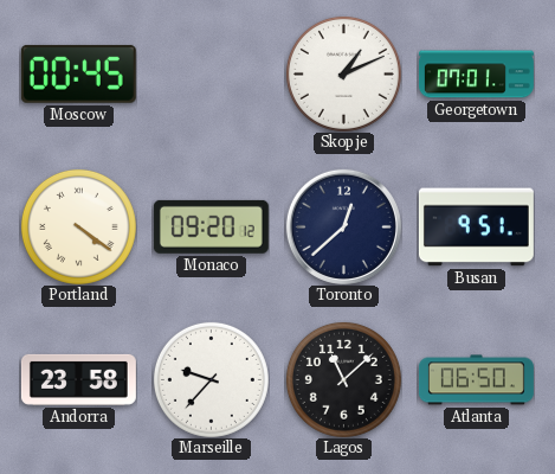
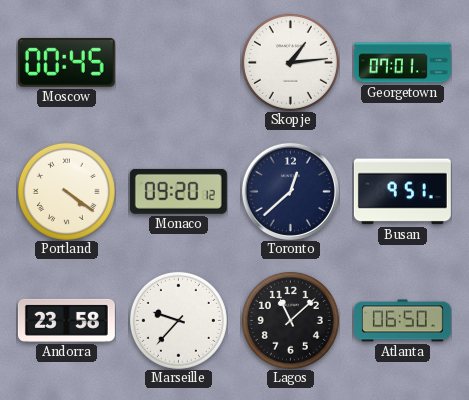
Skopje: 1:11 -> 1:14 (290, 62)
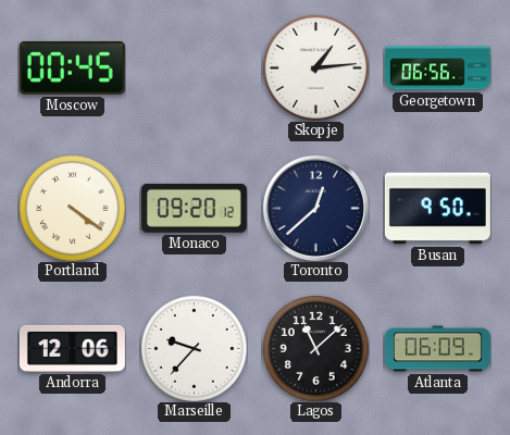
Georgetown: 07:01 -> 06:56 (437, 69)
Busan: 9:51 -> 9:50 (437, 209)
Andorra: 23:58 -> 12:06 (72, 348)
Atlanta: 06:50 -> 06:09 (437, 349)
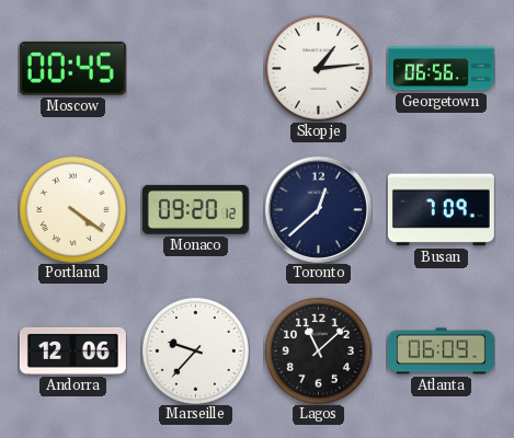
Busan: 9:50 -> 7:09 (441, 210)
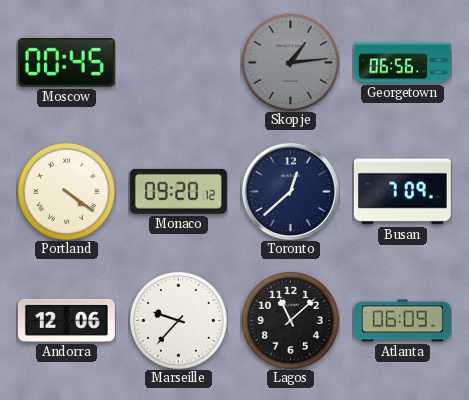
Skopje dial: white -> grey (290, 62)
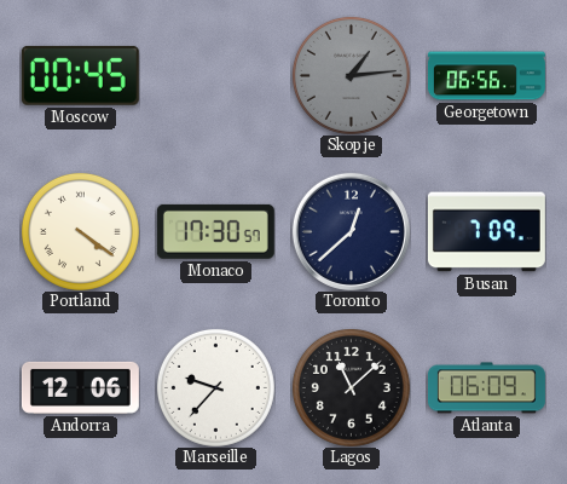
Monaco: 09:20 -> 17:30 (215, 231)
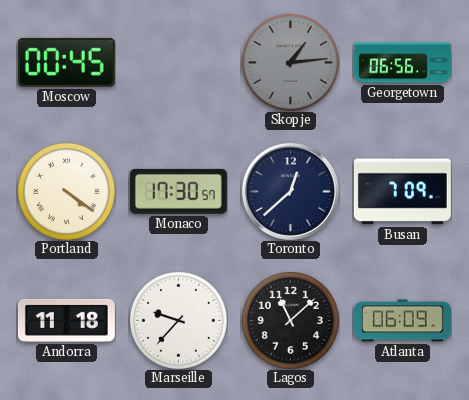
Andorra: 12:06 -> 11:18 (66, 320)
